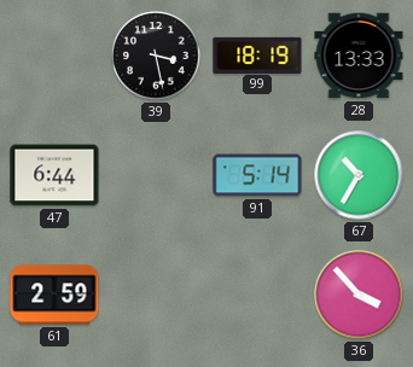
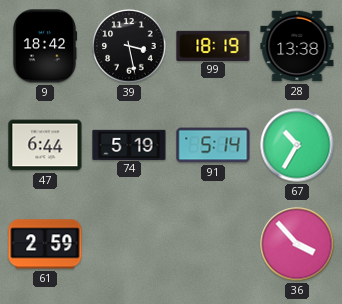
9: none -> 18:42 (45, 46)
28: 13:33 -> 13:38 (297, 46)
74: none -> 5:19 (129, 144)
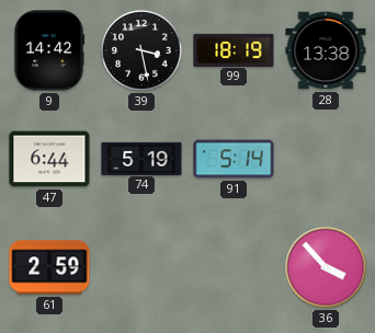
9: 18:42 -> 14:42 (49, 50)
67: 10:35 -> none (297, 145)
